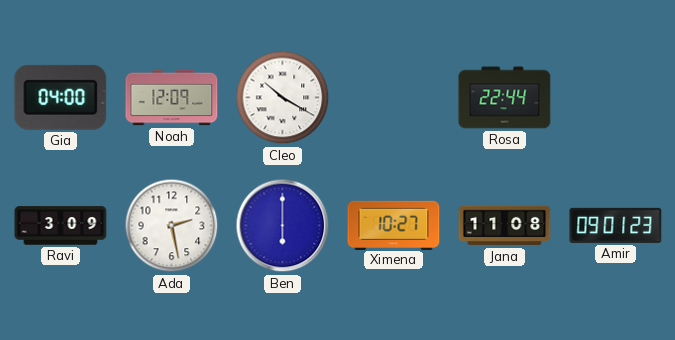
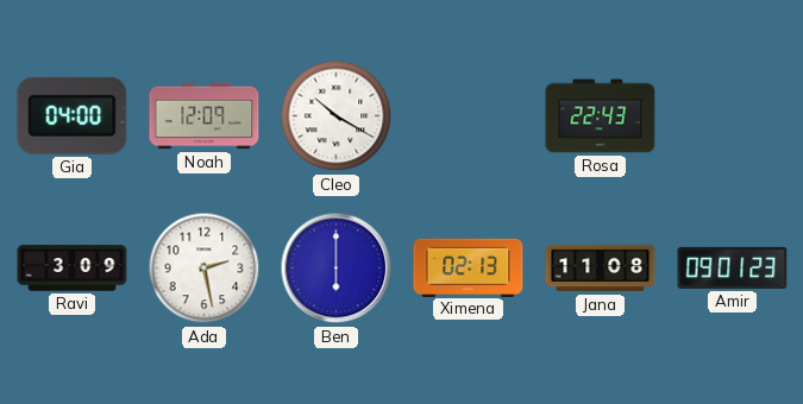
Rosa: 22:44 -> 22:43 (601, 116)
Ximena: 10:27 -> 02:13 (469, 267)
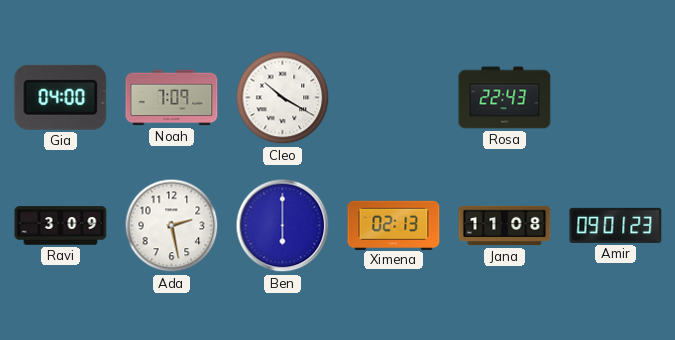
Noah: 12:09 -> 7:09 (172, 98)
